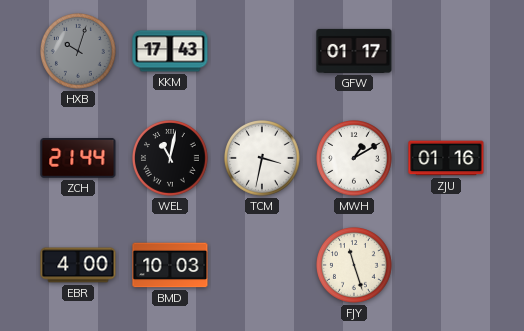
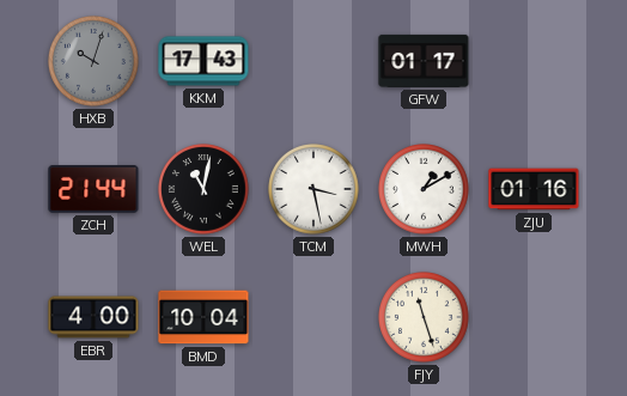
TCM: 3:32 -> 3:28 (315, 190)
BMD: 10:03 -> 10:04 (203, 317)
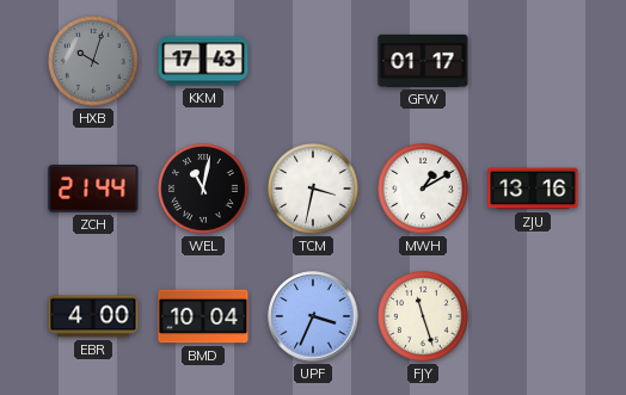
TCM: 3:28 -> 3:32 (314, 190)
ZJU: 01:16 -> 13:16 (533, 189)
UPF: none -> 3:34 (313, 316)
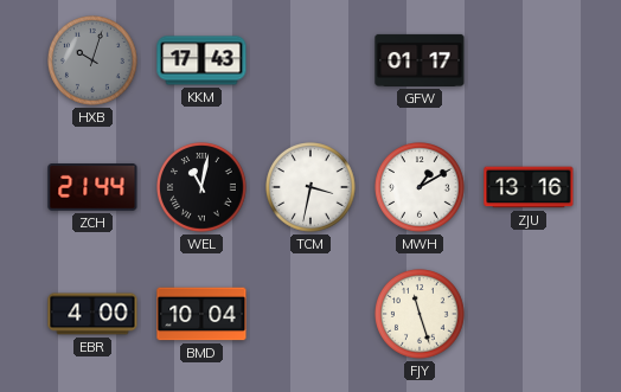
UPF: 3:34 -> none (313, 316)
